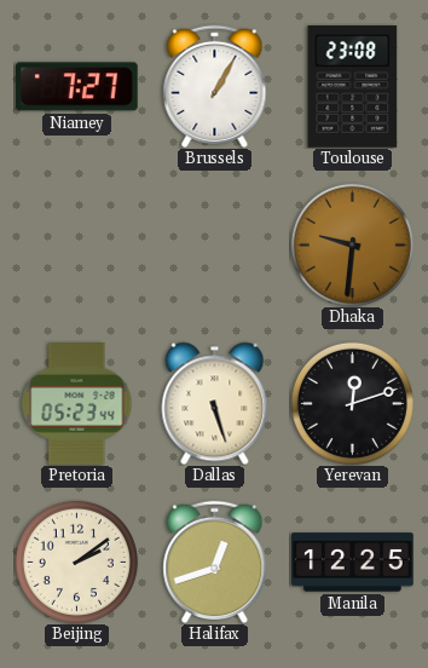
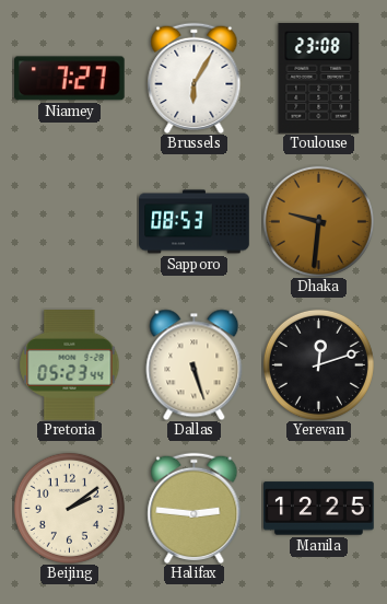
Brussels: 1:05 -> 6:05 (195, 78)
Sapporo: none -> 08:53 (195, 222)
Halifax: 12:42 -> 2:46 (195, 508)
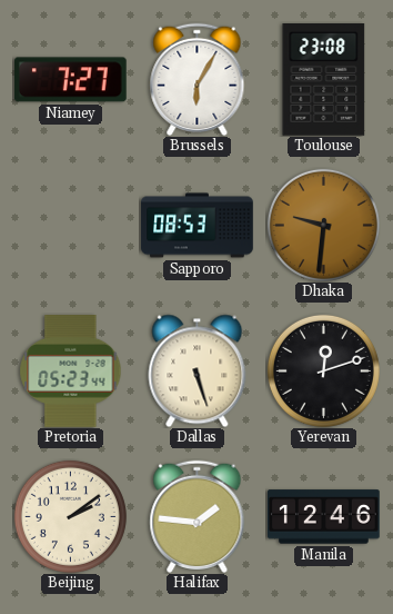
Halifax: 2:46 -> 1:46 (198, 516)
Manila: 12:25 -> 12:46 (324, 517)
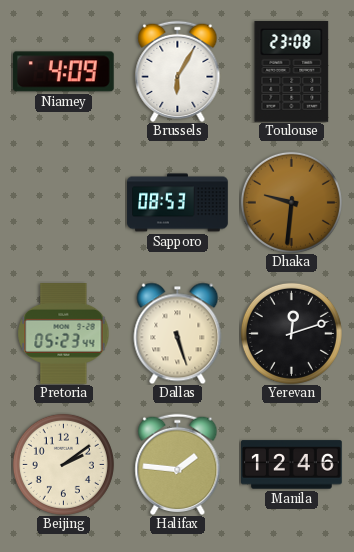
Niamey: 7:27 -> 4:09 (63, 72)
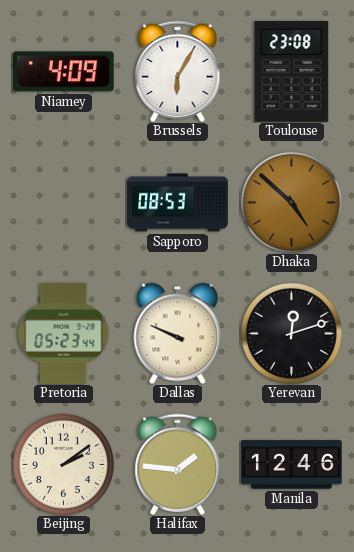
Dhaka: 9:31 -> 4:52 (291, 202)
Dallas: 5:27 -> 9:49 (178, 333)
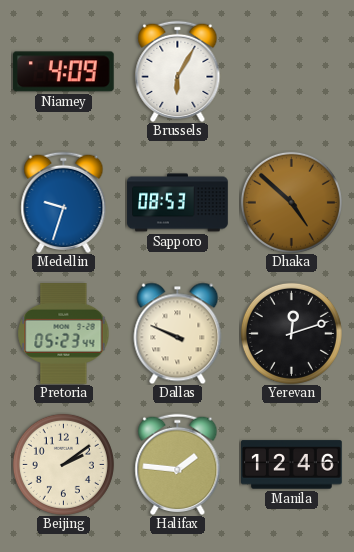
Toulouse: 23:08 -> none (292, 71)
Medellin: none -> 9:33 (64, 202)
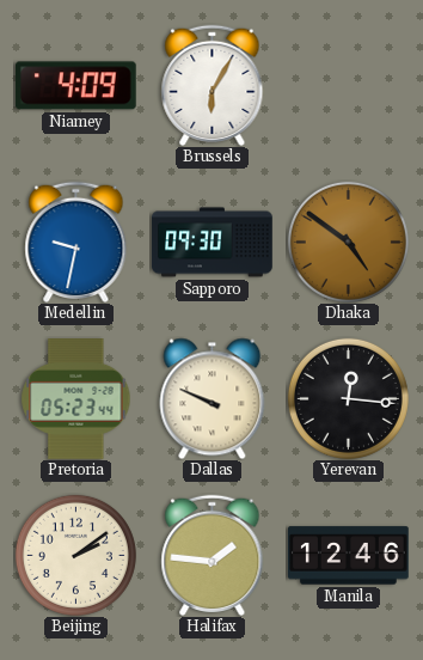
Medellin: 9:33 -> 9:32 (76, 242)
Sapporo: 08:53 -> 09:30 (213, 243)
Dhaka: 4:52 -> 4:51 (348, 242)
Yerevan: 12:12 -> 12:16 (348, 398)
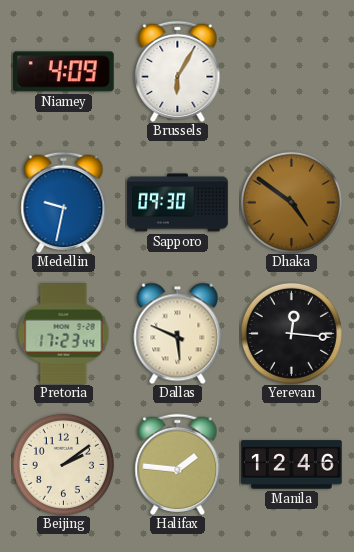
Pretoria: 05:23 -> 17:23 (64, 334)
Dallas: 9:49 -> 5:49 (178, 333)
